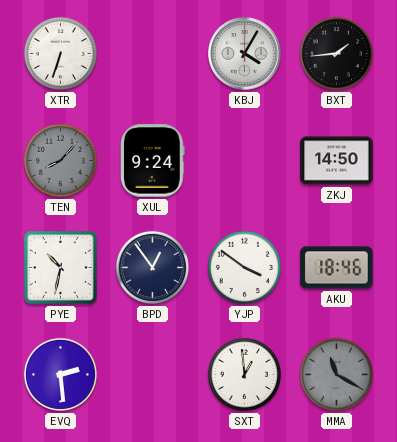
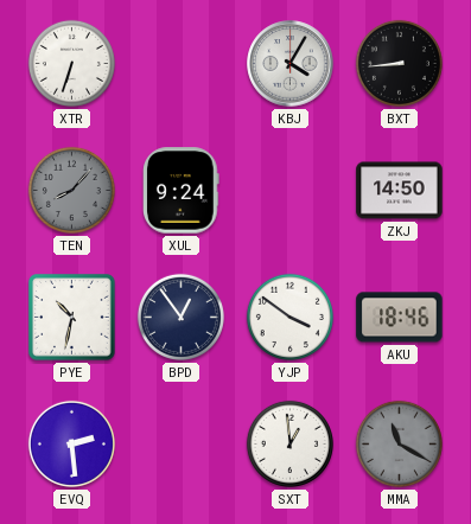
BXT: 1:44 -> 8:44 (399, 63)
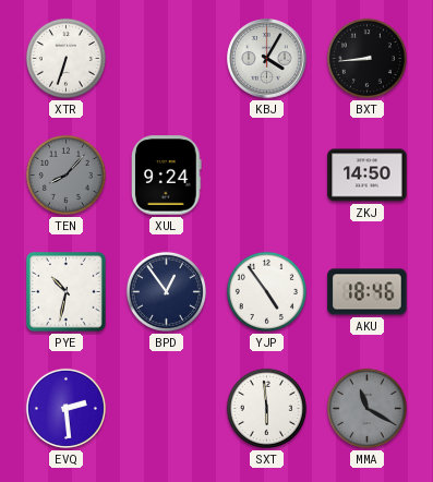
YJP: 3:51 -> 4:54 (266, 291)
SXT: 12:59 -> 5:59 (266, 408)
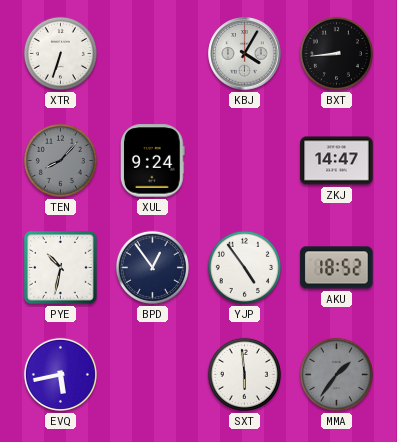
ZKJ: 14:50 -> 14:47 (337, 161)
AKU: 18:46 -> 18:52 (337, 268)
EVQ: 2:29 -> 5:43 (60, 374)
MMA: 11:20 -> 1:36 (336, 374)
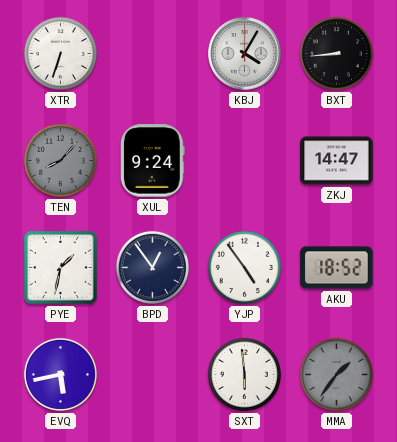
PYE: 10:32 -> 1:32 (61, 268)
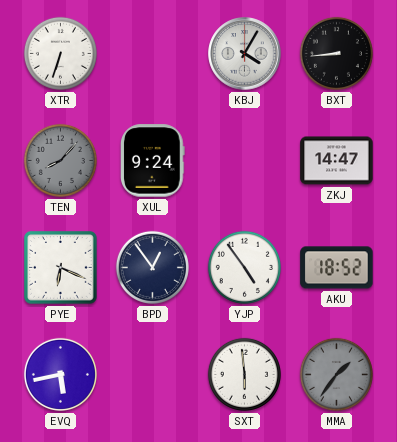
PYE: 1:32 -> 6:19 (61, 268)
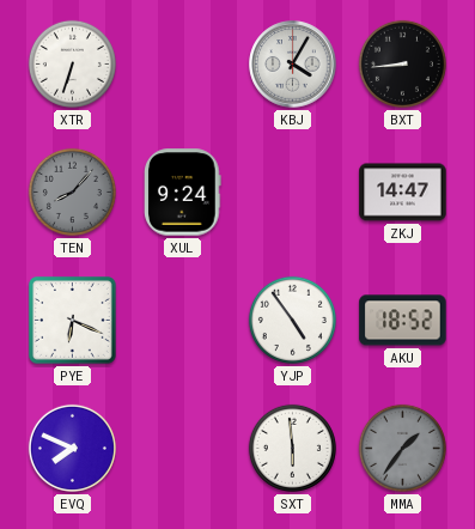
BPD: 12:54 -> none (152, 267)
EVQ: 5:43 -> 7:49 (72, 448)
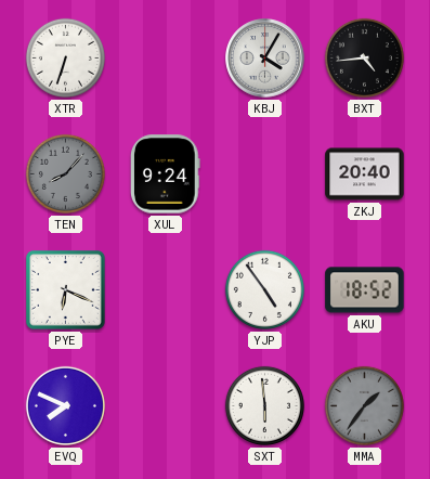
BXT: 8:44 -> 4:44 (364, 57)
ZKJ: 14:47 -> 20:40 (365, 174)
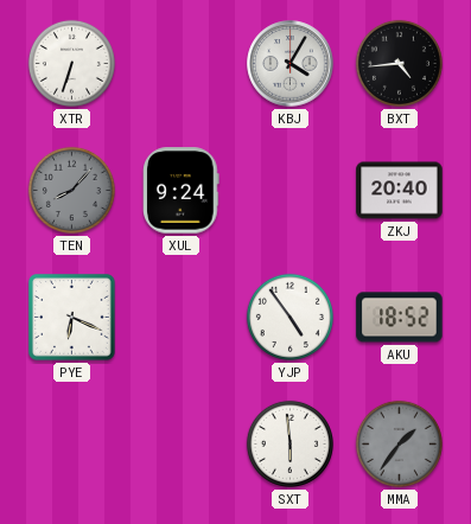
EVQ: 7:49 -> none (65, 405)
